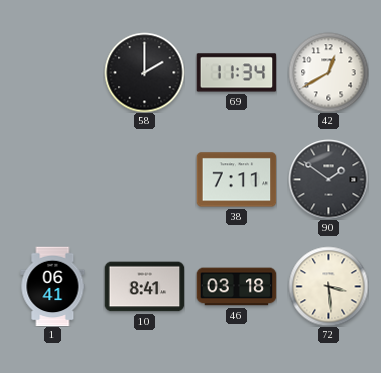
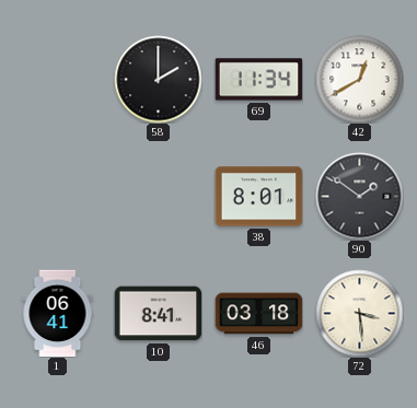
38: 7:11 -> 8:01 (258, 197)
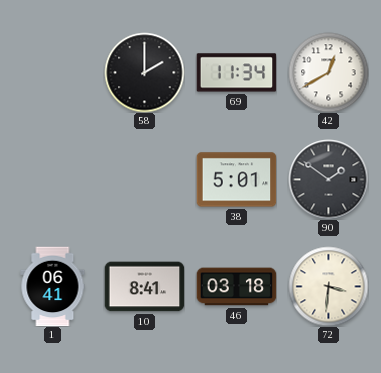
38: 8:01 -> 5:01 (236, 180)
72: 3:29 -> 3:31 (328, 286)
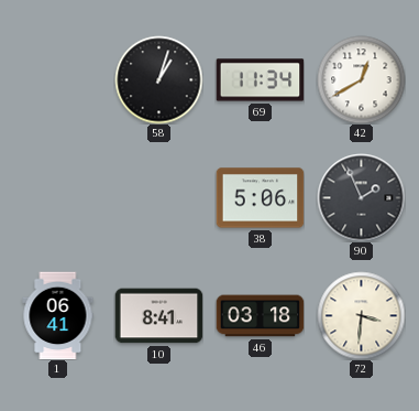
58: 2:00 -> 1:03 (158, 79)
38: 5:01 -> 5:06 (260, 198)
90: 1:51 -> 1:56 (361, 197)
